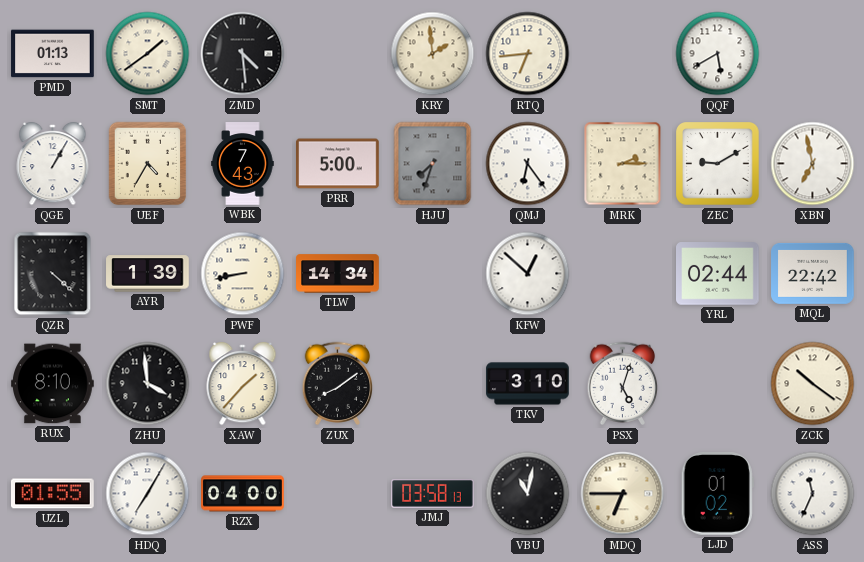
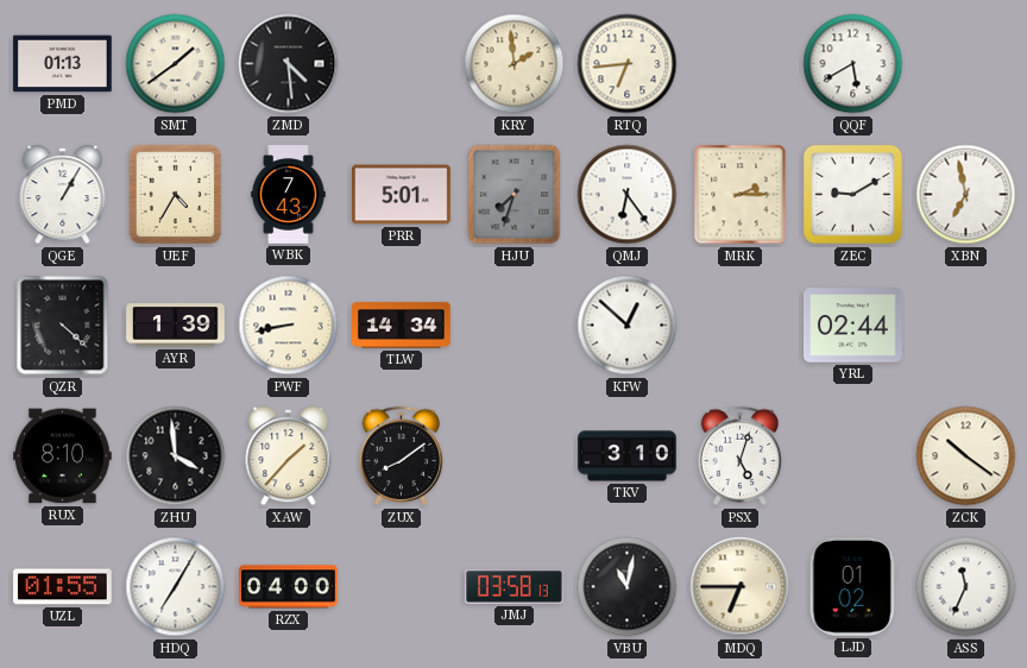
PRR: 5:00 -> 5:01 (402, 195)
MQL: 22:42 -> none (813, 273)
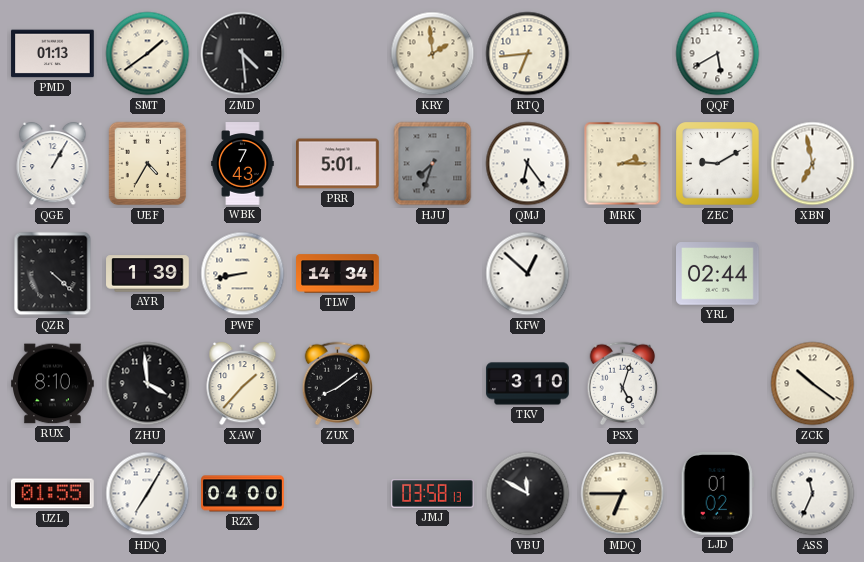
VBU: 11:02 -> 11:50 (528, 494)
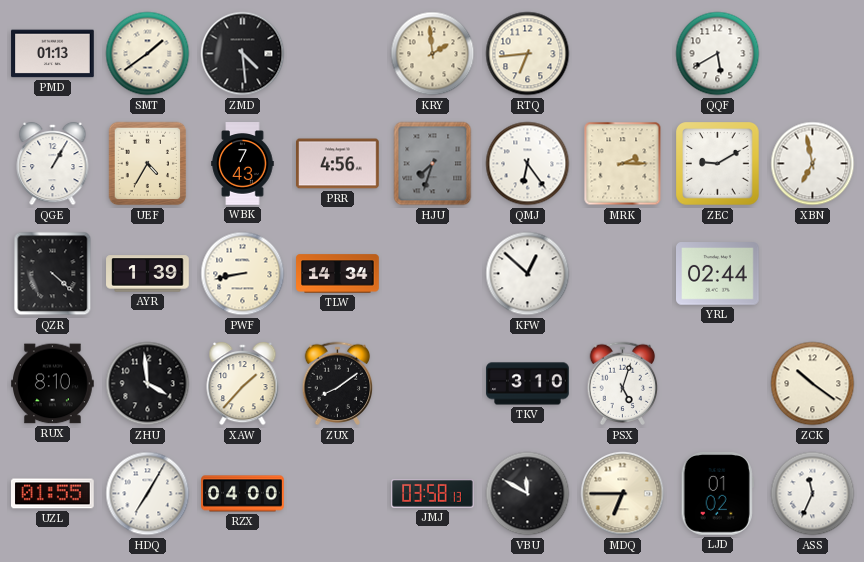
PRR: 5:01 -> 4:56 (338, 164)
